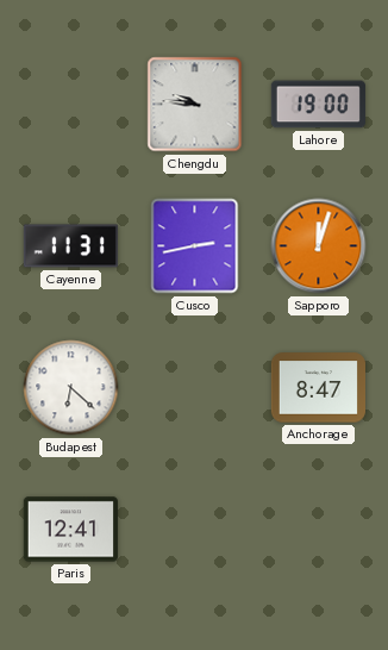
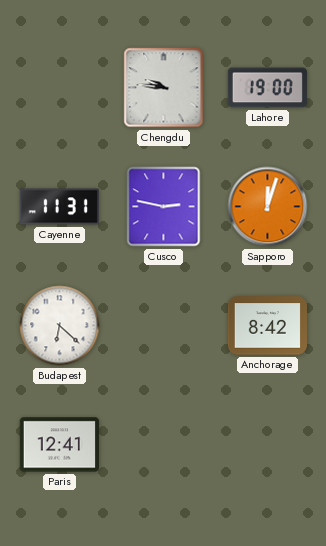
Cusco: 2:43 -> 2:47 (164, 207)
Anchorage: 8:47 -> 8:42 (267, 326)
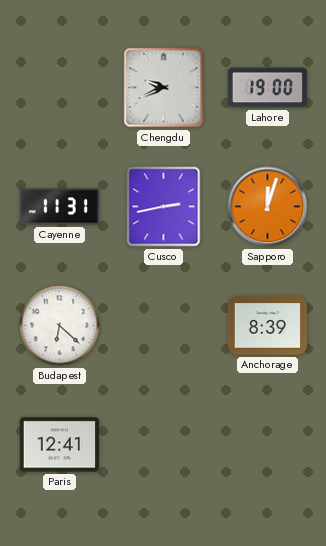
Chengdu: 9:46 -> 9:41 (164, 88)
Cusco: 2:47 -> 2:43 (164, 207)
Anchorage: 8:42 -> 8:39 (267, 326)
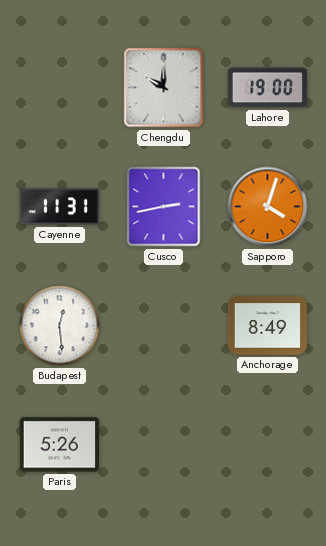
Chengdu: 9:41 -> 10:00 (164, 88)
Sapporo: 12:03 -> 4:03 (268, 207)
Budapest: 6:22 -> 12:29 (60, 326)
Anchorage: 8:39 -> 8:49 (267, 326)
Paris: 12:41 -> 5:26 (59, 445)
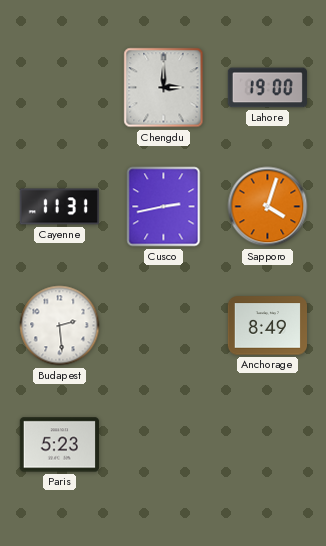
Chengdu: 10:00 -> 3:00 (164, 88)
Budapest: 12:29 -> 2:29 (60, 326)
Paris: 5:26 -> 5:23 (59, 445)
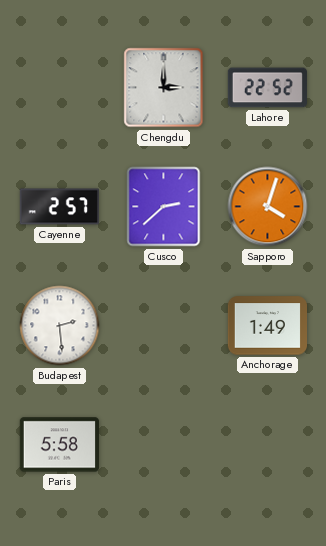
Lahore: 19:00 -> 22:52 (267, 88)
Cayenne: 11:31 -> 2:57 (59, 207)
Cusco: 2:43 -> 2:38 (164, 207)
Anchorage: 8:49 -> 1:49 (267, 326)
Paris: 5:23 -> 5:58 (59, 445)
